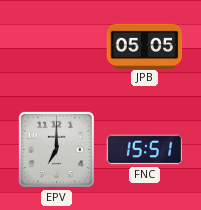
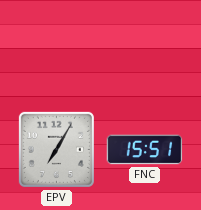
JPB: 05:05 -> none (145, 46)
EPV: 7:00 -> 7:05 (56, 149)
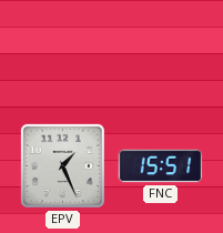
EPV: 7:05 -> 1:26 (62, 165)
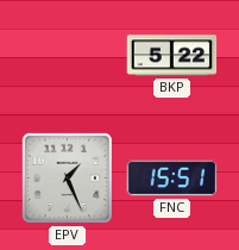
BKP: none -> 5:22 (172, 56)
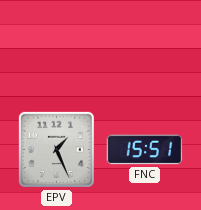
BKP: 5:22 -> none (172, 56)
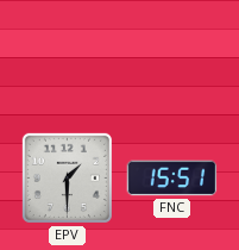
EPV: 1:26 -> 1:30 (67, 177)
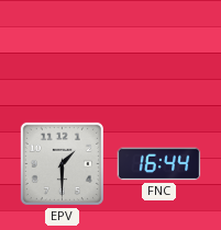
FNC: 15:51 -> 16:44 (159, 164)
